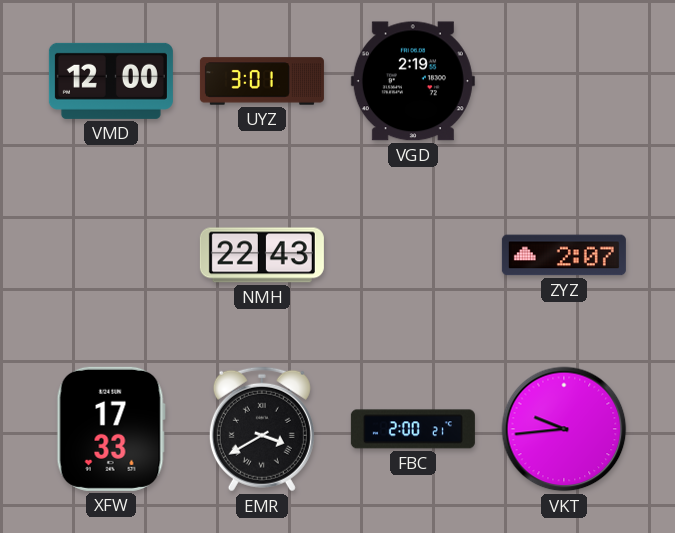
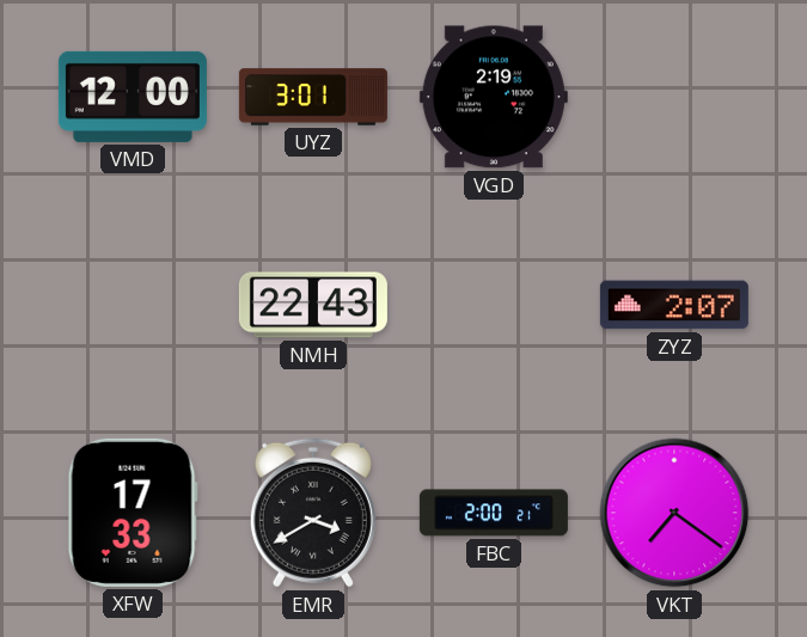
VKT: 9:44 -> 7:21 (674, 513)
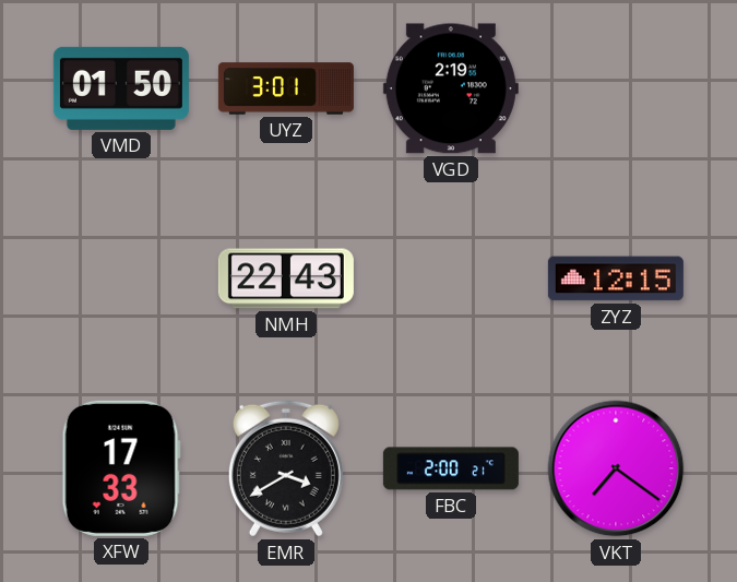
VMD: 12:00 -> 01:50 (121, 88)
ZYZ: 2:07 -> 12:15 (616, 278)
